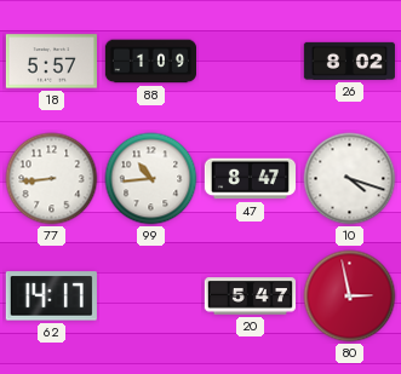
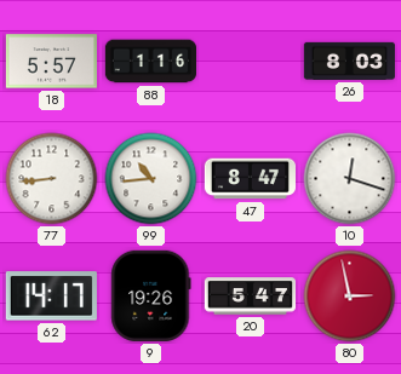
88: 1:09 -> 1:16 (150, 62)
26: 8:02 -> 8:03 (349, 61)
10: 4:18 -> 12:18 (350, 179)
9: none -> 19:26 (151, 295)
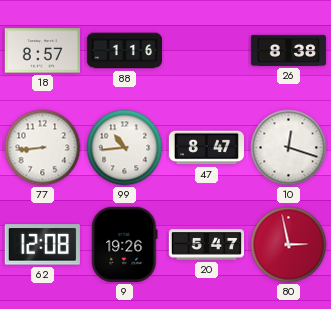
18: 5:57 -> 8:57 (42, 51)
26: 8:03 -> 8:38 (288, 50)
62: 14:17 -> 12:08 (42, 245)
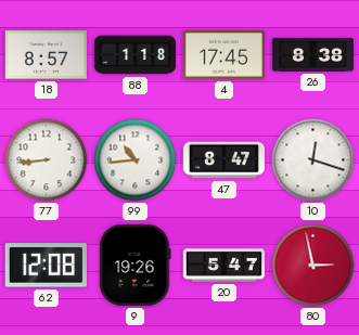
88: 1:16 -> 1:18 (134, 55)
4: none -> 17:45 (223, 54)
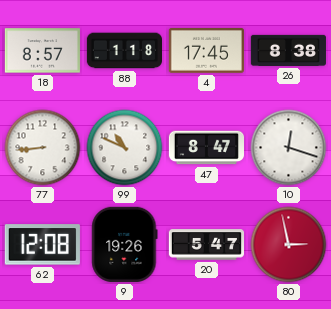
99: 10:44 -> 10:49 (125, 148)
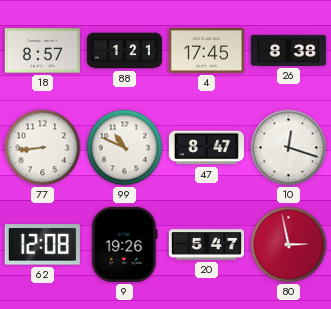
88: 1:18 -> 1:21 (124, 51)
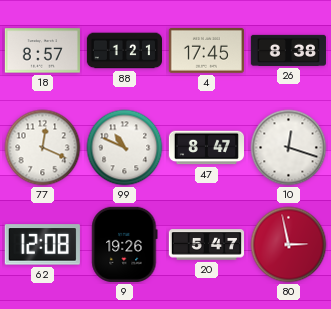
77: 8:44 -> 12:19 (43, 148)
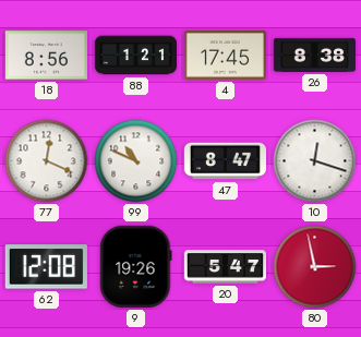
18: 8:57 -> 8:56 (46, 56)
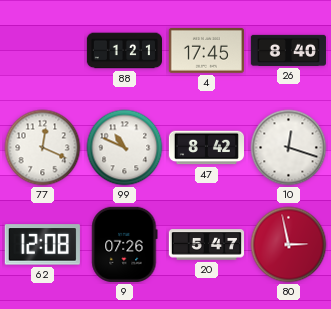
18: 8:56 -> none (46, 56)
26: 8:38 -> 8:40 (288, 50)
47: 8:47 -> 8:42 (206, 148)
9: 19:26 -> 07:26 (125, 244)
